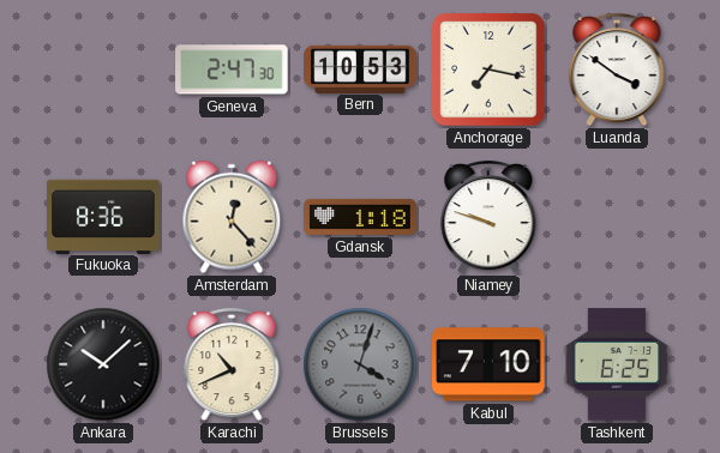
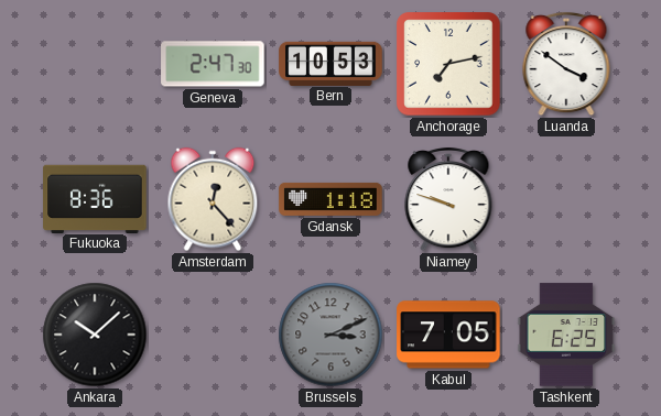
Anchorage: 7:17 -> 7:13 (448, 64)
Karachi: 10:41 -> none (232, 364)
Brussels: 4:03 -> 3:11 (330, 335)
Kabul: 7:10 -> 7:05 (448, 335)
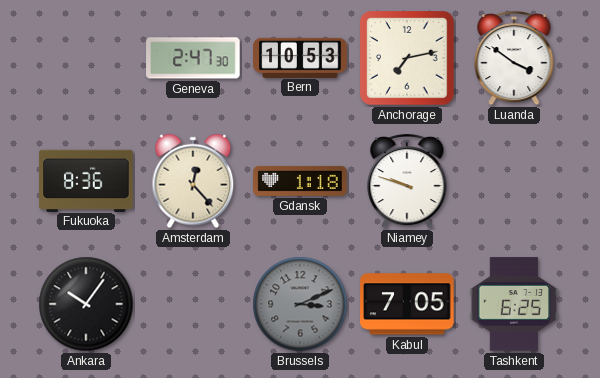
Ankara: 10:08 -> 10:06 (86, 304)
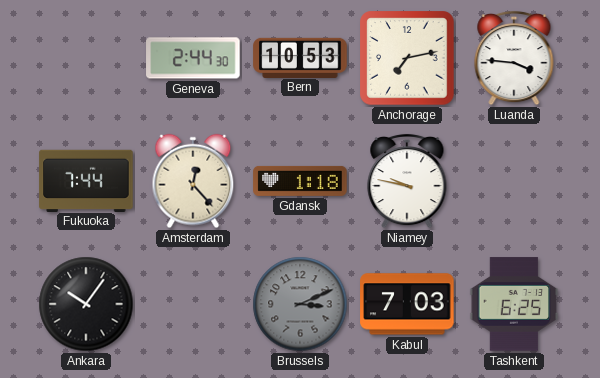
Geneva: 2:47 -> 2:44 (193, 58)
Luanda: 3:51 -> 3:46 (514, 58)
Fukuoka: 8:36 -> 7:44 (86, 180)
Niamey: 9:48 -> 9:47 (407, 181)
Kabul: 7:05 -> 7:03 (407, 304)
